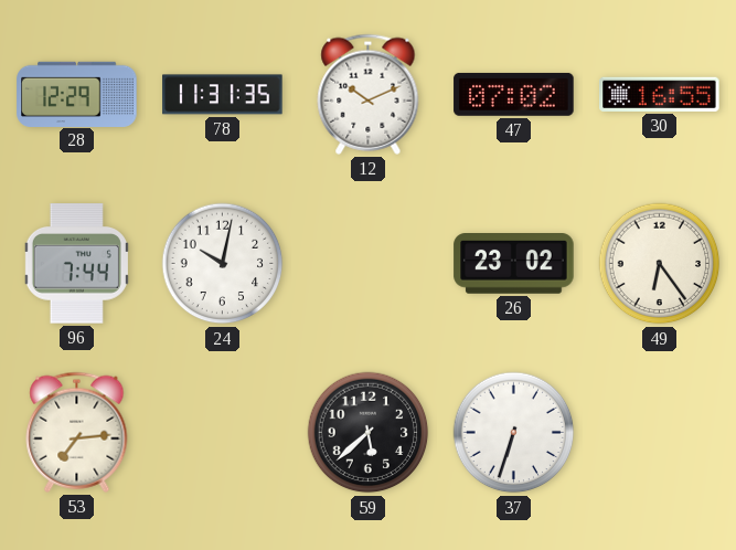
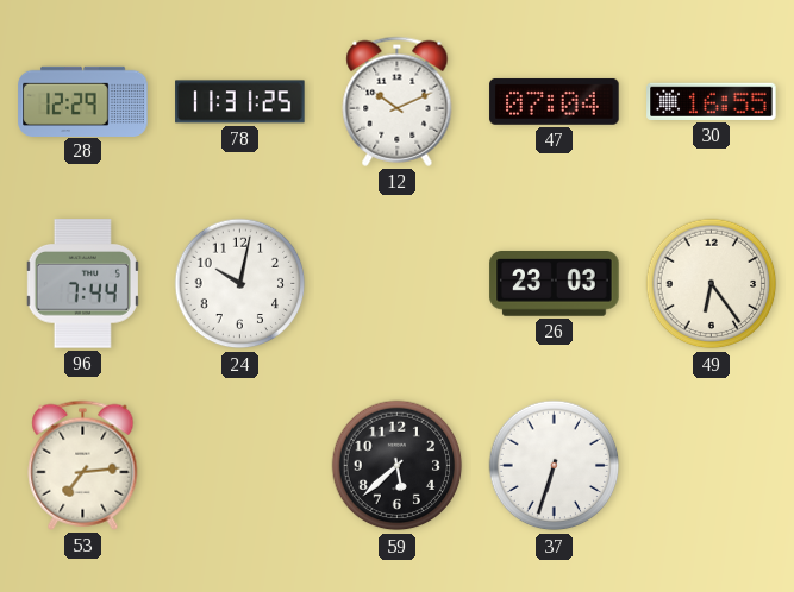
78: 11:31:35 -> 11:31:25 (240, 102)
47: 07:02 -> 07:04 (555, 101)
26: 23:02 -> 23:03 (555, 284)
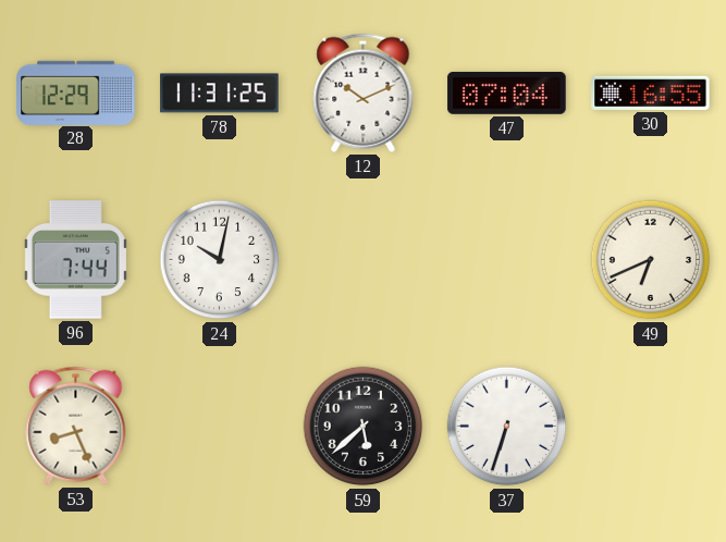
26: 23:03 -> none (555, 284)
49: 6:24 -> 6:41 (651, 260)
53: 7:14 -> 8:26 (76, 426)
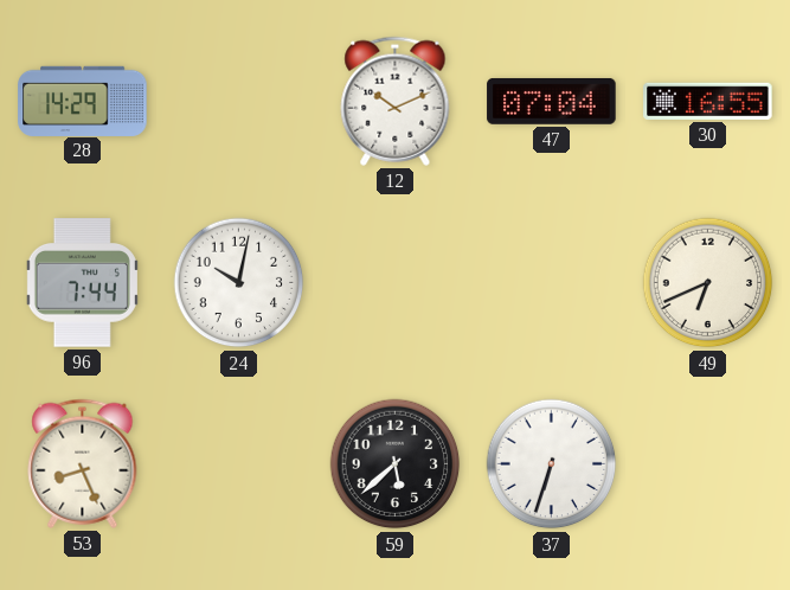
28: 12:29 -> 14:29 (83, 101)
78: 11:31 -> none (220, 94)
